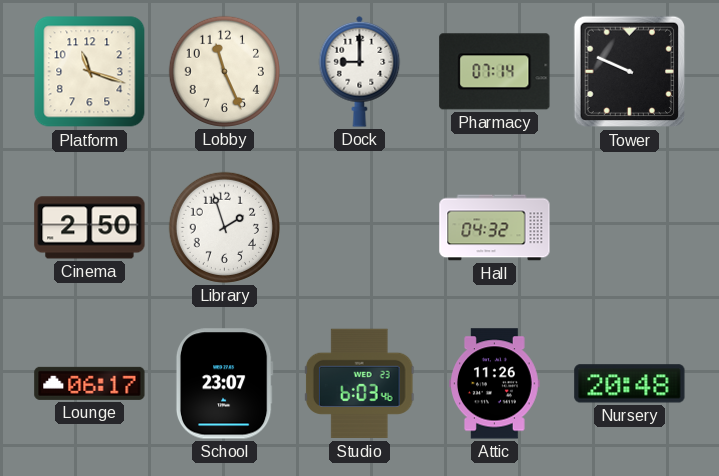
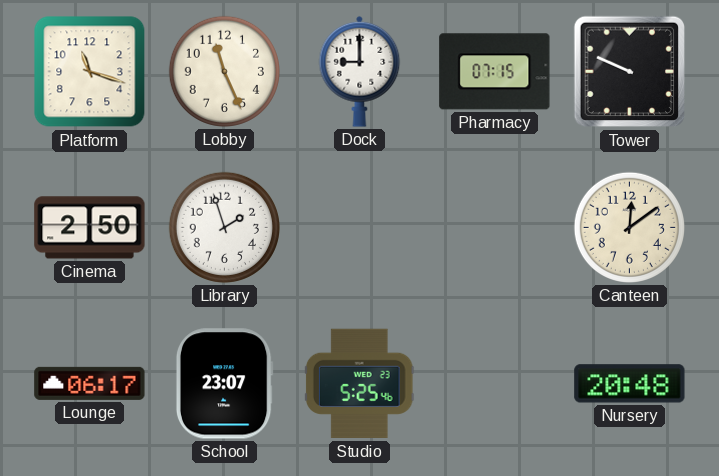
Pharmacy: 07:14 -> 07:15 (495, 72)
Hall: 04:32 -> none (495, 228)
Canteen: none -> 12:09 (629, 227)
Studio: 6:03 -> 5:25 (359, 384)
Attic: 11:26 -> none (495, 384)
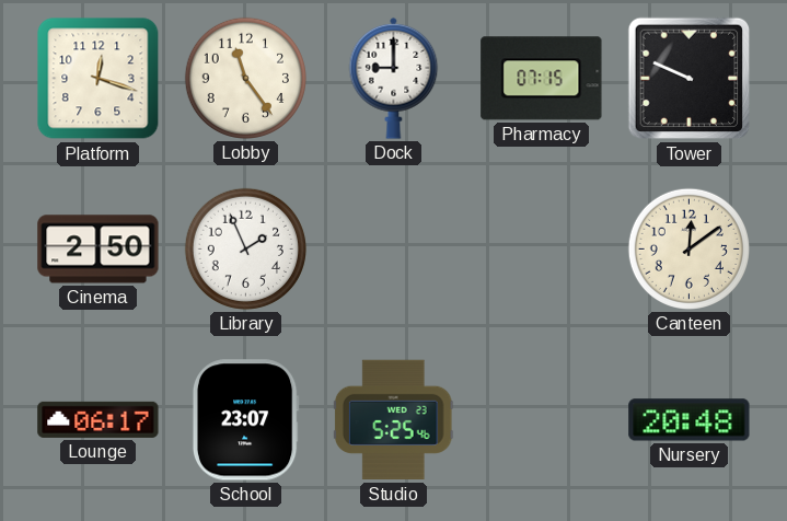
Platform: 11:18 -> 12:18 (99, 79)
Lobby: 11:26 -> 11:24 (245, 78)
Library: 1:57 -> 1:56 (245, 248)
